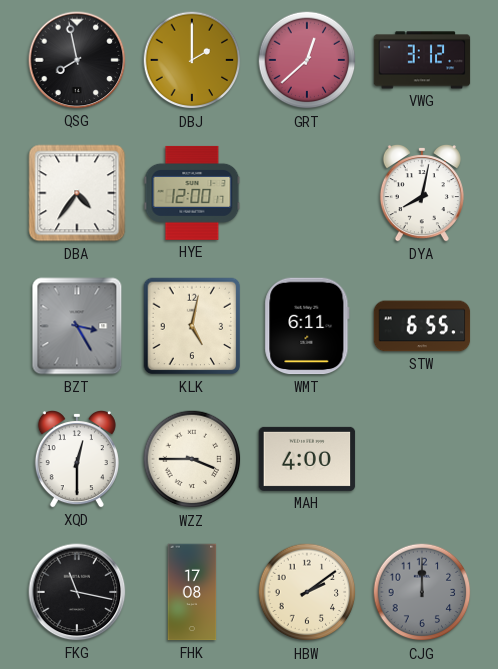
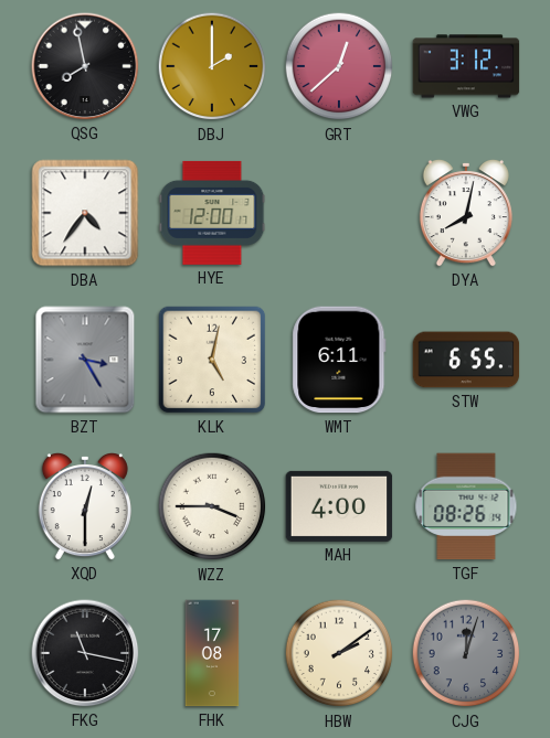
TGF: none -> 08:26 (466, 506)
CJG: 12:00 -> 12:03 (466, 653)
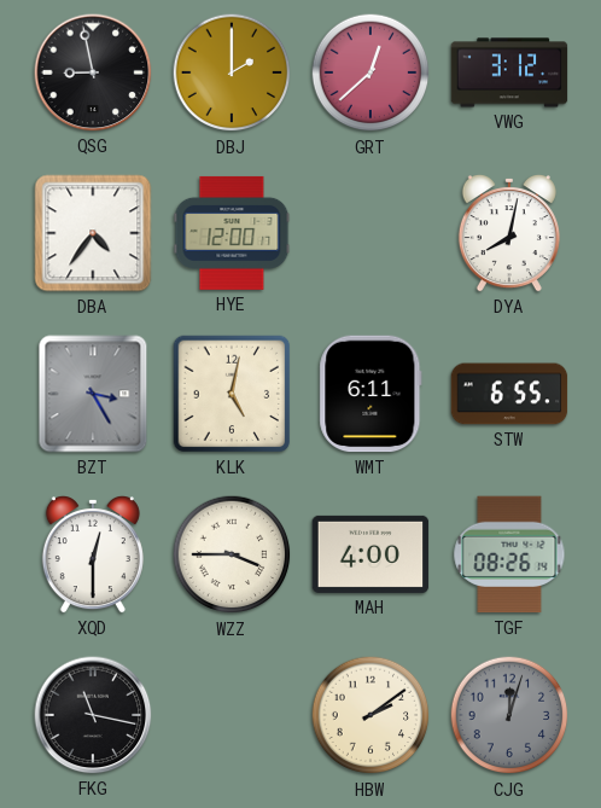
QSG: 7:58 -> 8:58 (93, 72)
FHK: 17:08 -> none (212, 653)
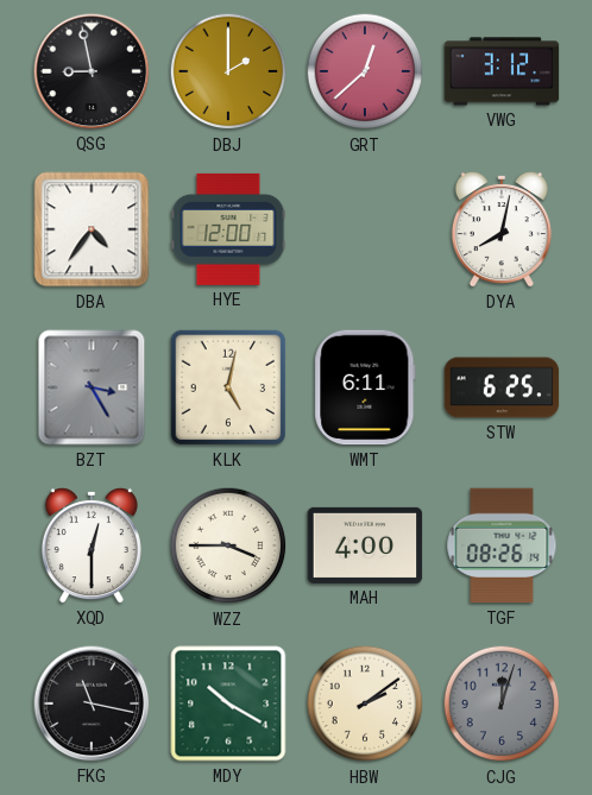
STW: 6:55 -> 6:25 (502, 387)
MDY: none -> 10:20 (228, 703)
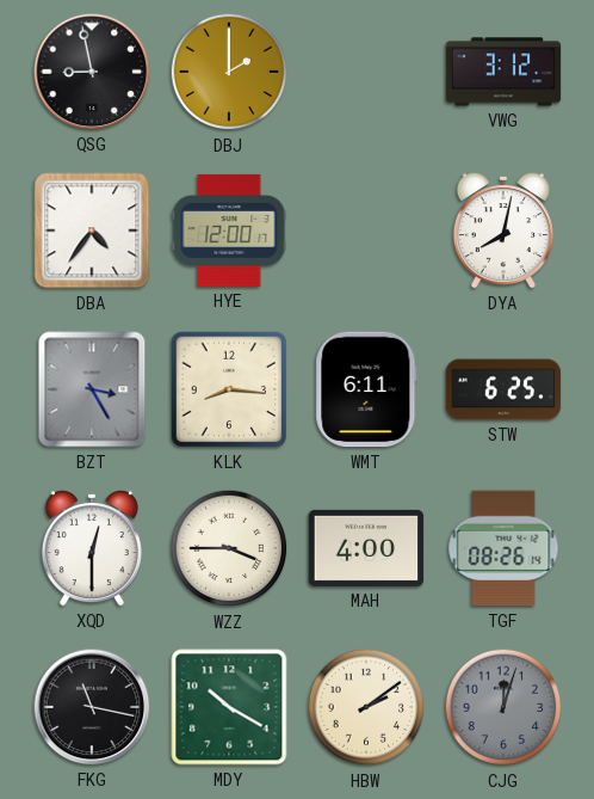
GRT: 12:38 -> none (365, 71)
KLK: 5:02 -> 8:16 (229, 389)
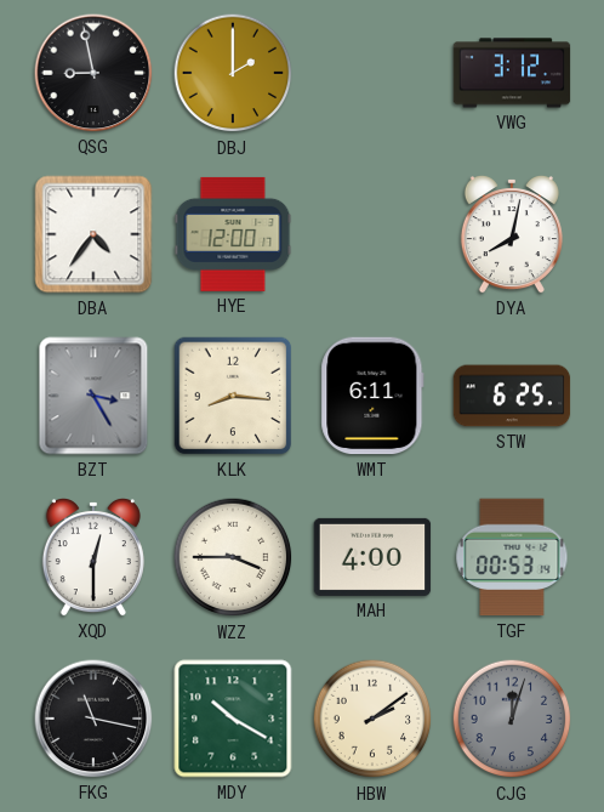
TGF: 08:26 -> 00:53 (512, 557)
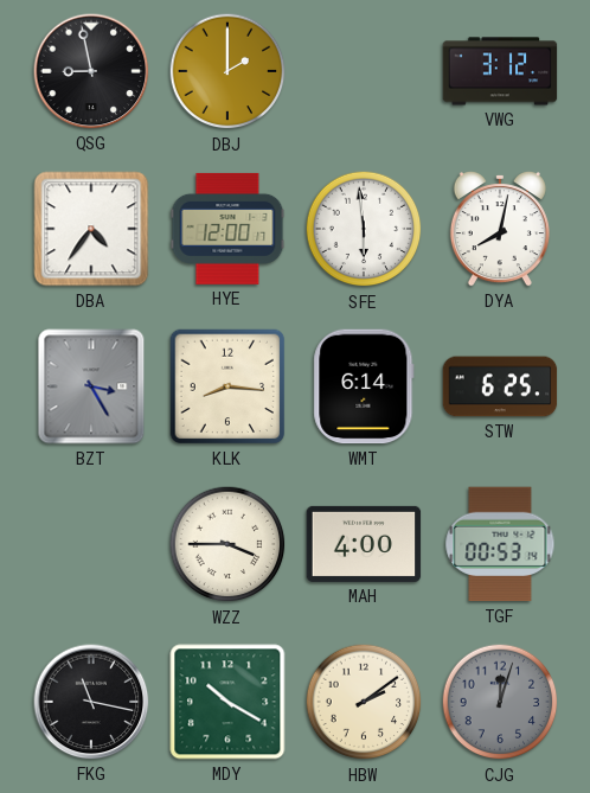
SFE: none -> 5:59 (364, 229)
WMT: 6:11 -> 6:14 (364, 386)
XQD: 12:30 -> none (93, 558)
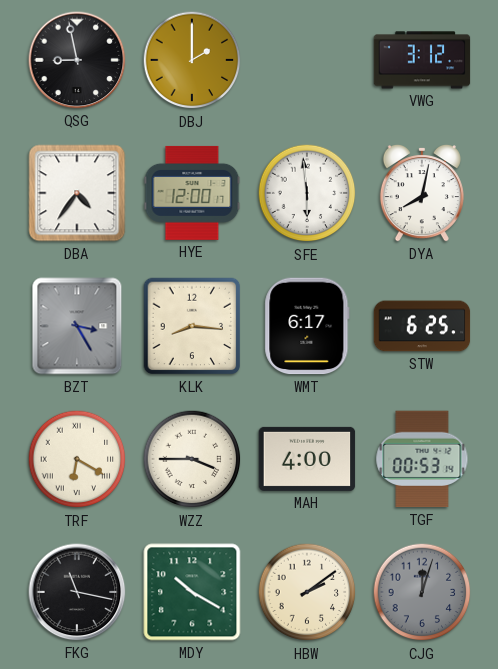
WMT: 6:14 -> 6:17 (307, 326)
TRF: none -> 6:20 (77, 459)
